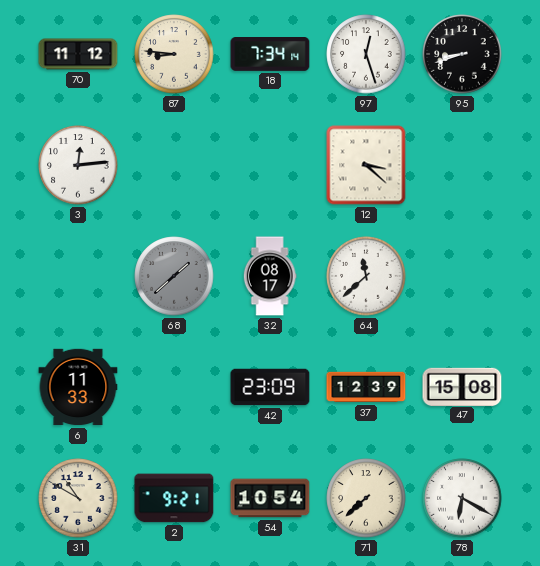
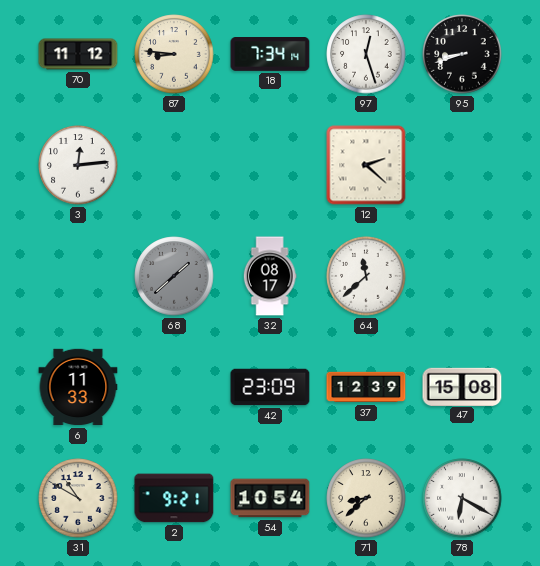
12: 3:22 -> 2:22 (366, 165)
71: 7:38 -> 8:38 (366, 498)
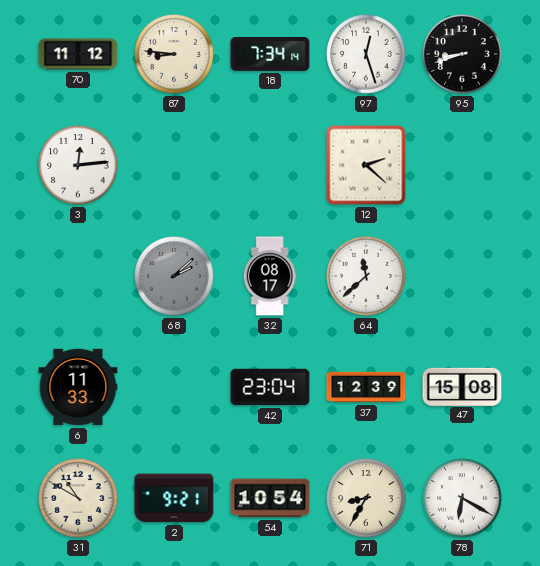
68: 1:38 -> 2:08 (174, 276)
42: 23:09 -> 23:04 (270, 387)
71: 8:38 -> 8:35 (366, 498)
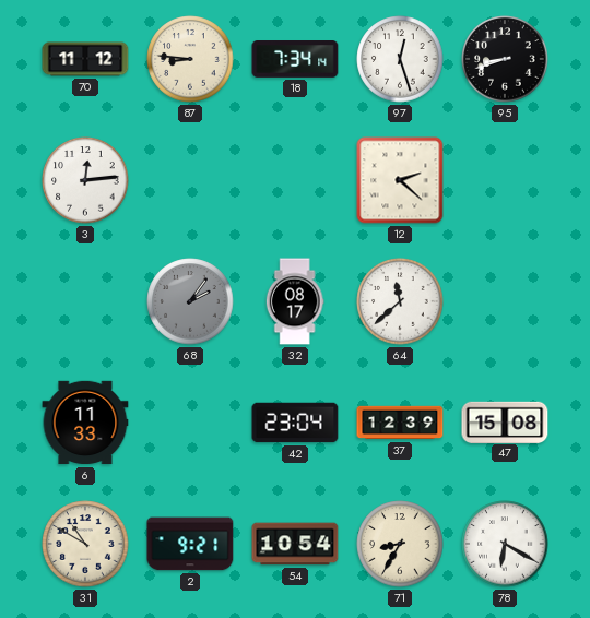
68: 2:08 -> 2:06 (190, 301)
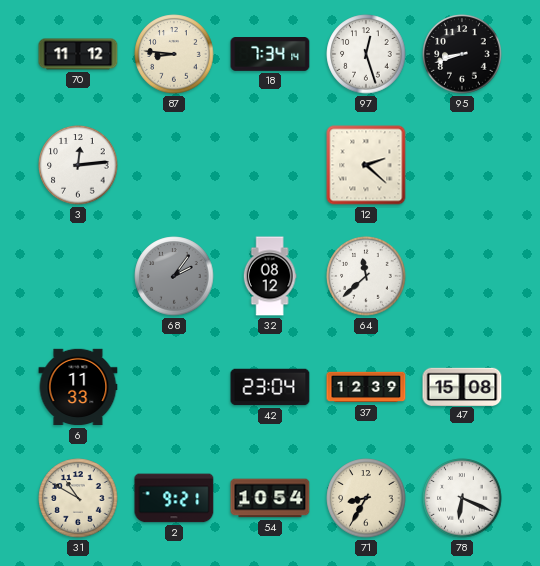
32: 08:17 -> 08:12 (270, 276)
78: 6:20 -> 6:19 (462, 498)
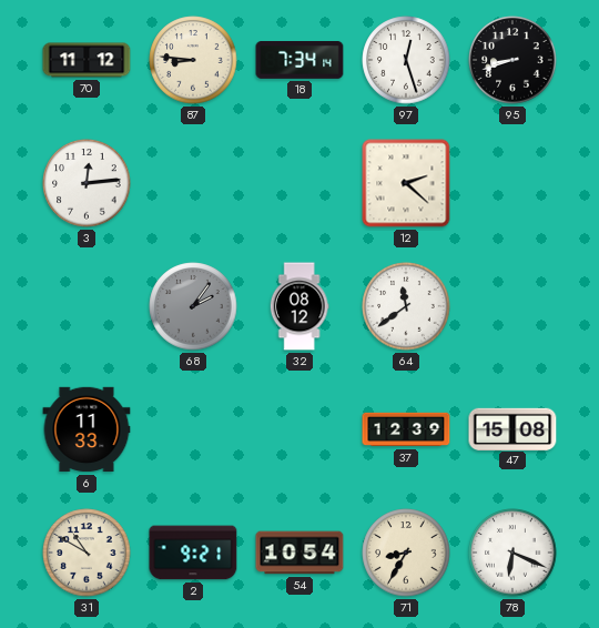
64: 11:38 -> 11:39 (406, 306)
42: 23:04 -> none (270, 387)
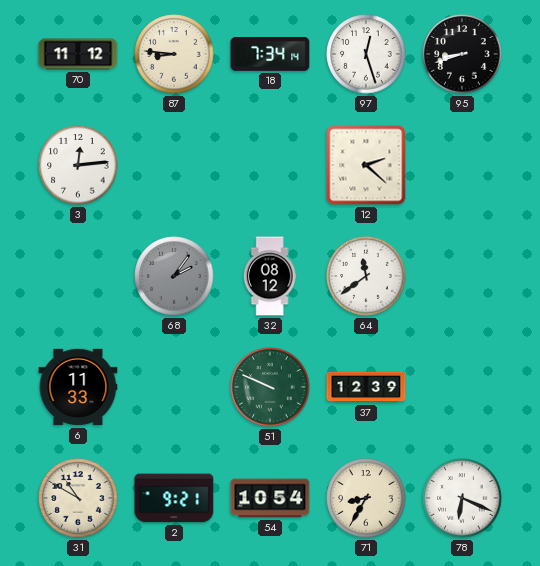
51: none -> 9:49 (270, 387)
47: 15:08 -> none (512, 428)
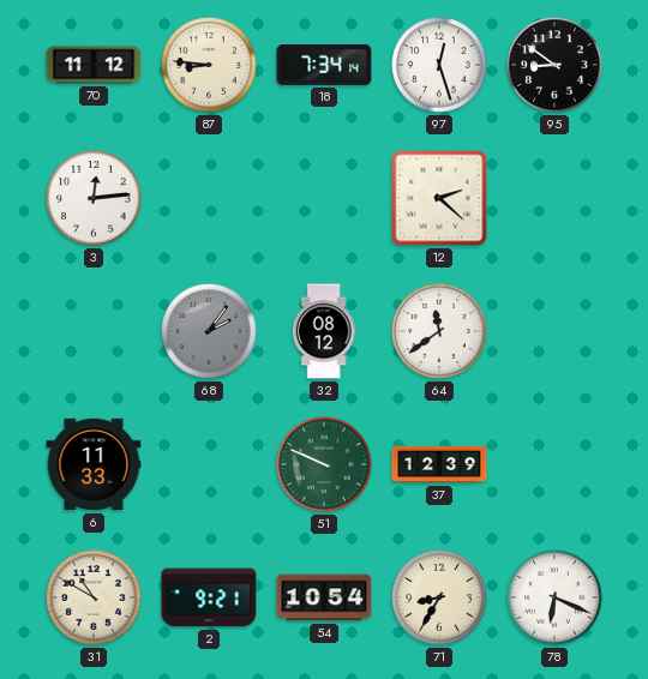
95: 8:42 -> 8:51 (554, 65)
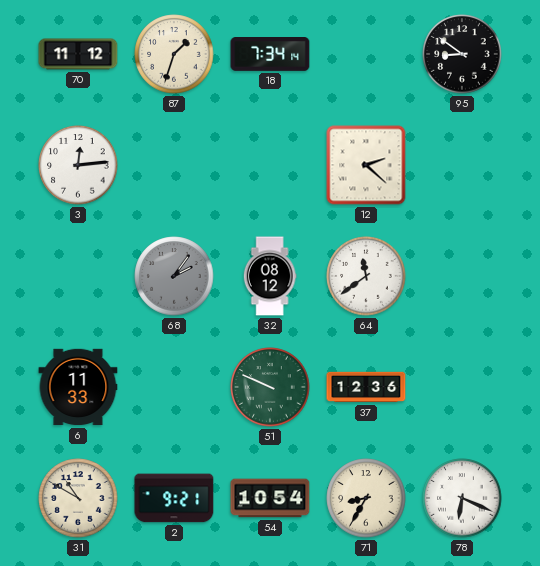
87: 8:46 -> 1:33 (174, 54)
97: 12:27 -> none (439, 65)
37: 12:39 -> 12:36 (366, 387)
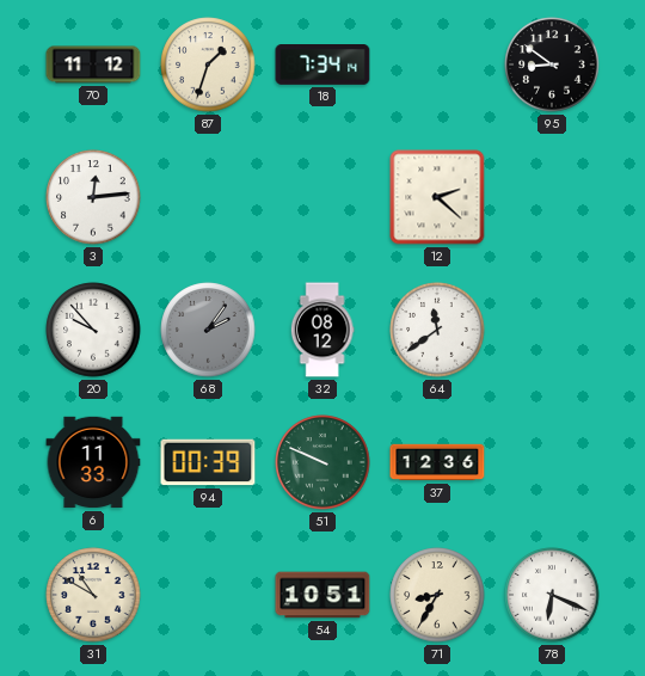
20: none -> 9:53 (93, 330)
94: none -> 00:39 (208, 462)
2: 9:21 -> none (174, 498)
54: 10:54 -> 10:51 (322, 595)
